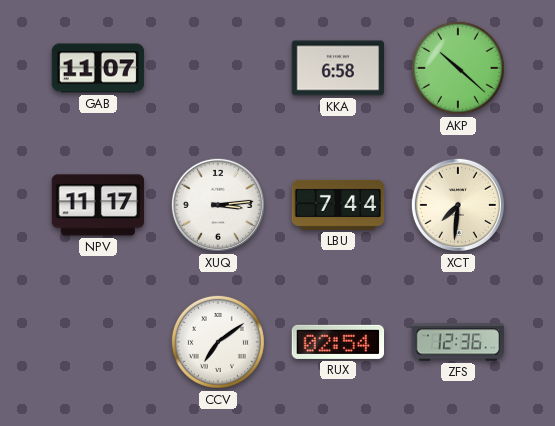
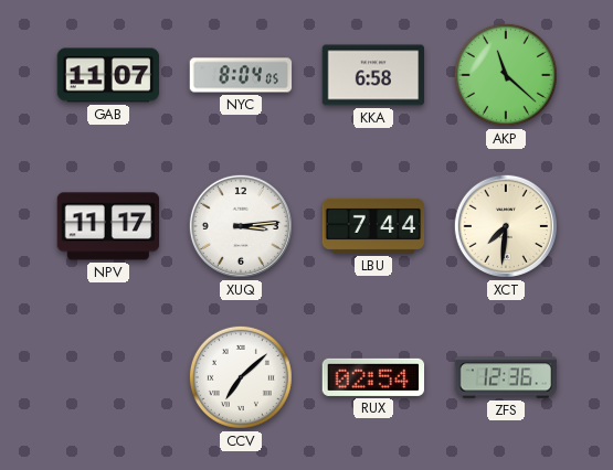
NYC: none -> 8:04 (241, 75)
AKP: 10:22 -> 11:22 (506, 75)
CCV: 7:09 -> 7:08 (241, 377)
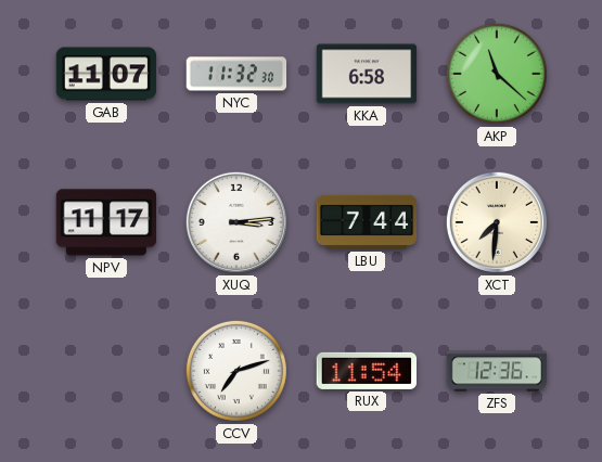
NYC: 8:04 -> 11:32 (236, 74)
CCV: 7:08 -> 7:12 (236, 371)
RUX: 02:54 -> 11:54 (367, 371)
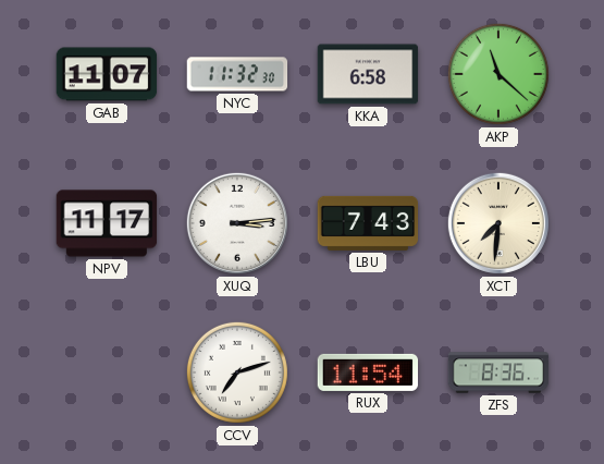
LBU: 7:44 -> 7:43 (368, 223)
ZFS: 12:36 -> 8:36 (498, 373)
